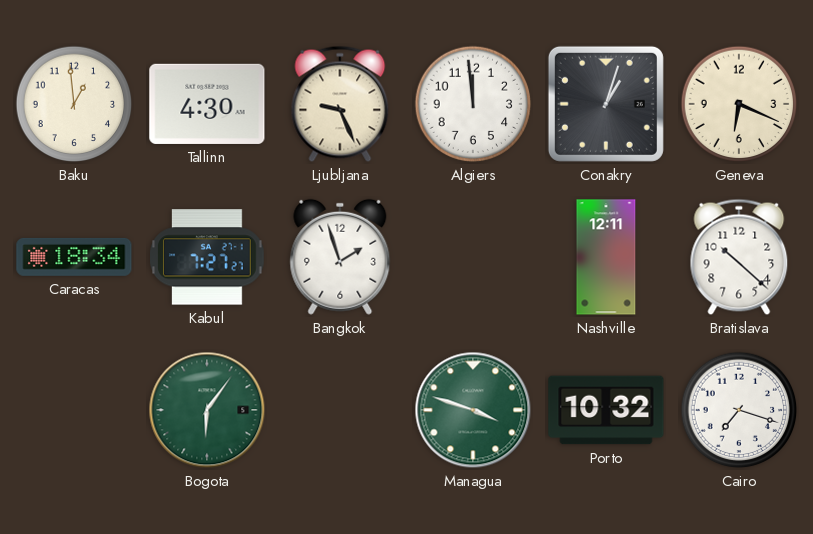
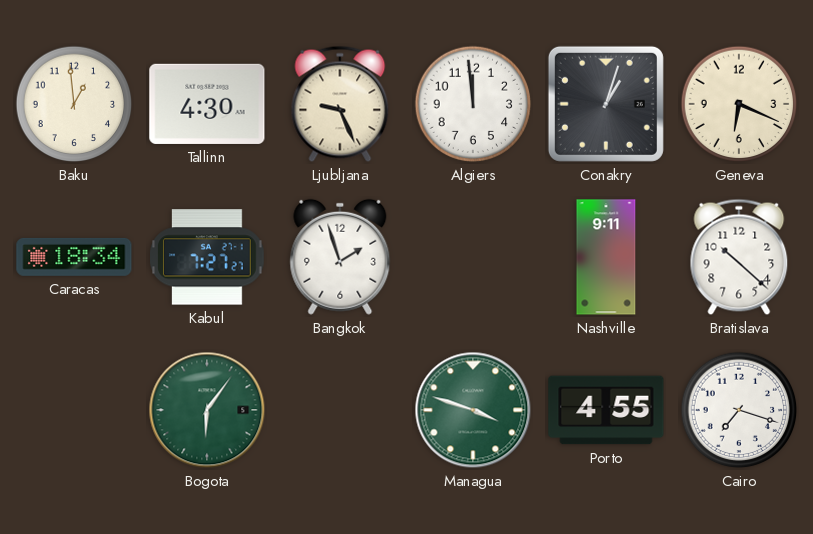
Nashville: 12:11 -> 9:11 (606, 257)
Porto: 10:32 -> 4:55 (606, 410)
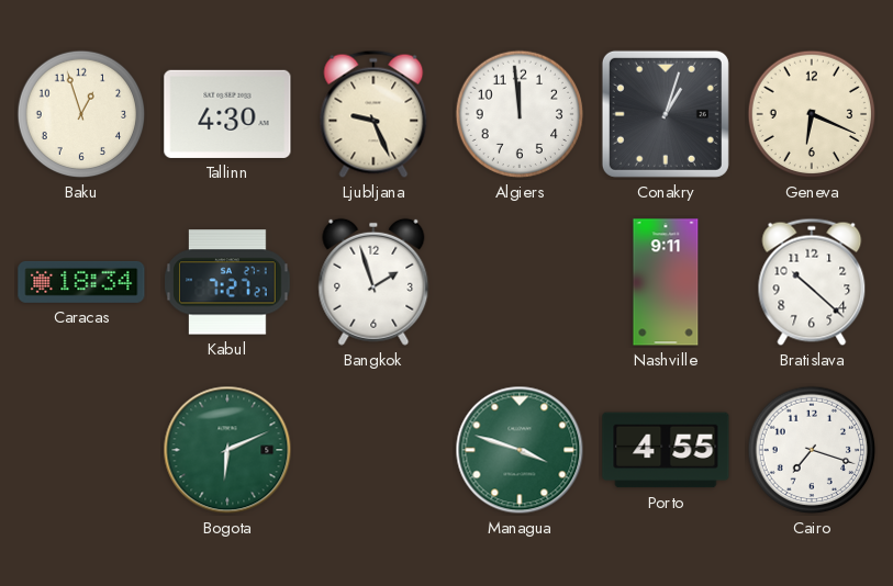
Baku: 12:59 -> 12:57 (81, 114)
Bogota: 6:06 -> 6:11 (227, 450)
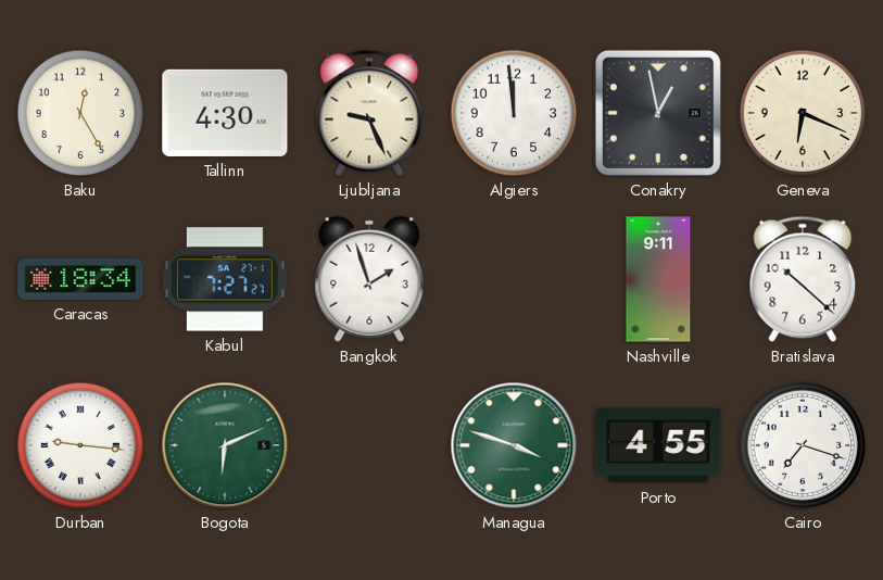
Baku: 12:57 -> 12:25 (80, 113)
Conakry: 1:03 -> 12:58 (658, 113)
Durban: none -> 9:16 (80, 445)
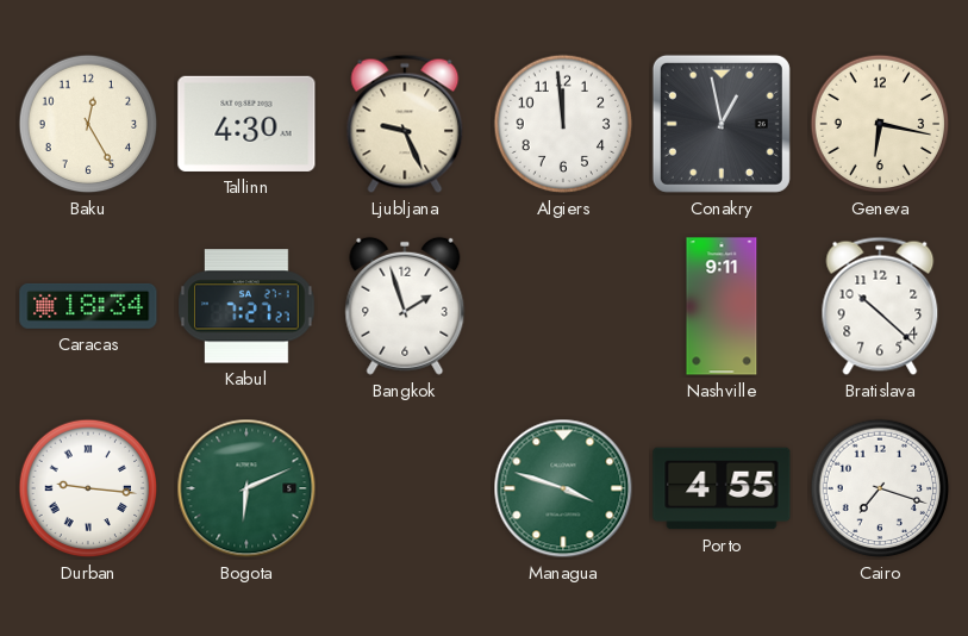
Geneva: 6:19 -> 6:17 (880, 124)
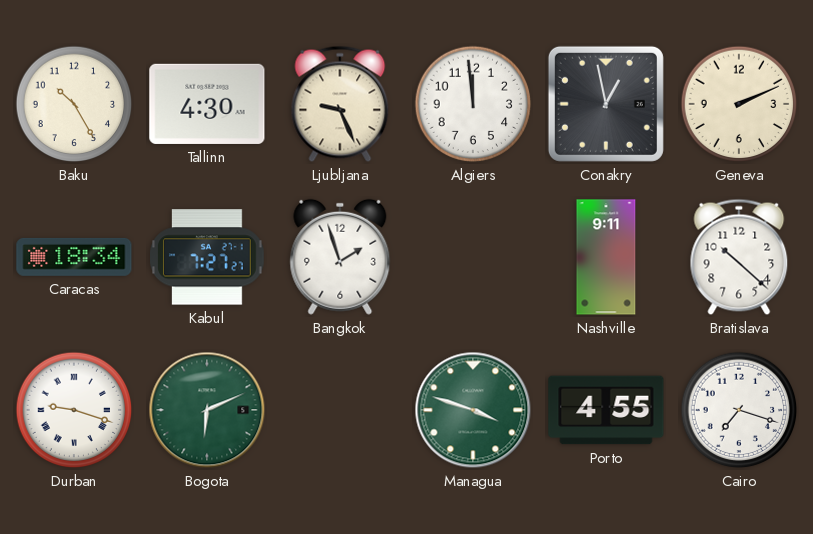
Baku: 12:25 -> 10:25 (74, 104)
Geneva: 6:17 -> 2:11 (739, 104)
Durban: 9:16 -> 9:18 (74, 410)
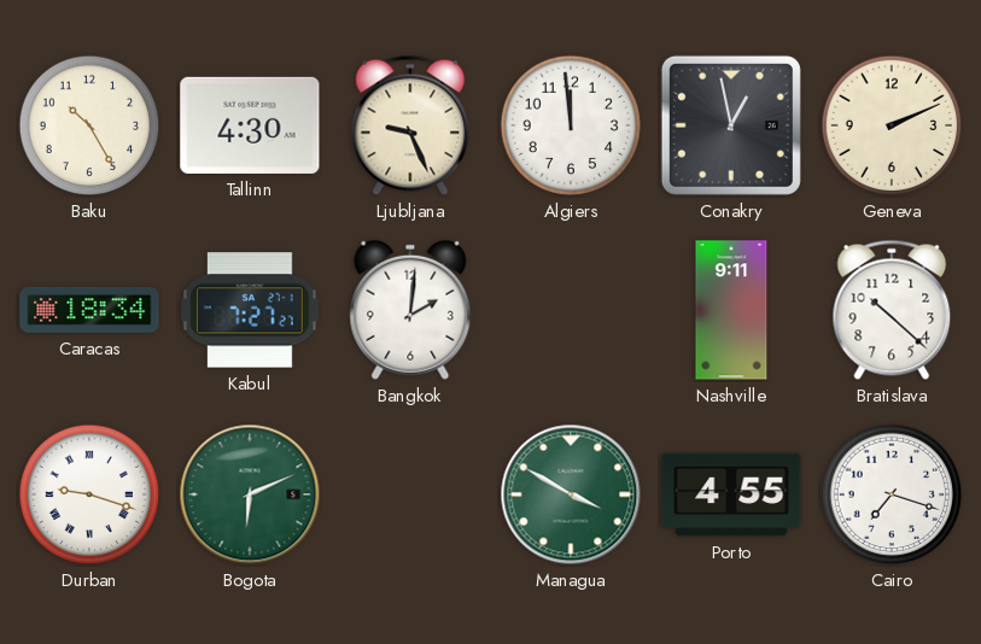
Bangkok: 1:57 -> 2:01 (410, 310)
Managua: 3:48 -> 3:50 (571, 494)
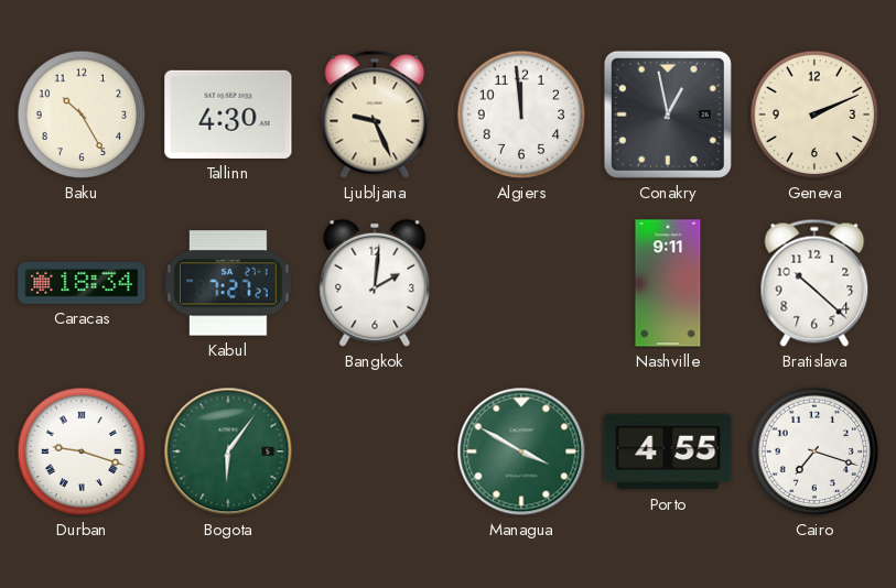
Bogota: 6:11 -> 6:06 (228, 451)
